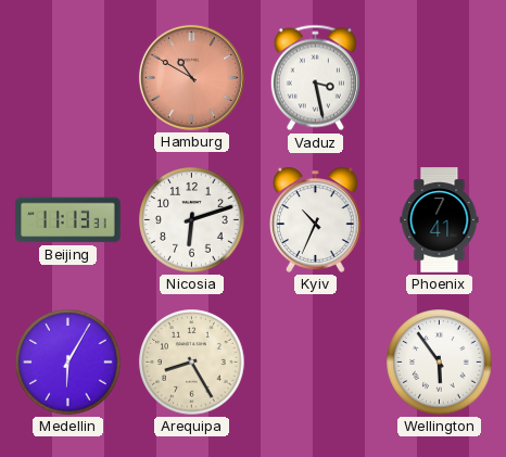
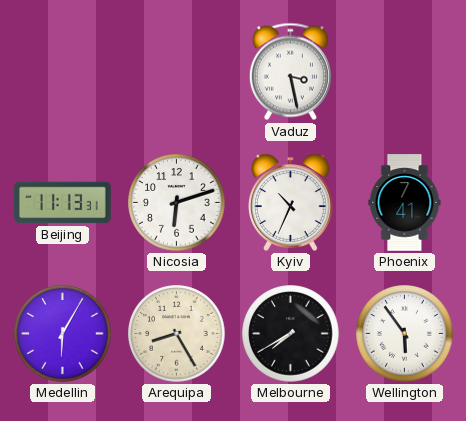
Hamburg: 10:50 -> none (191, 77)
Melbourne: none -> 7:40 (291, 334)
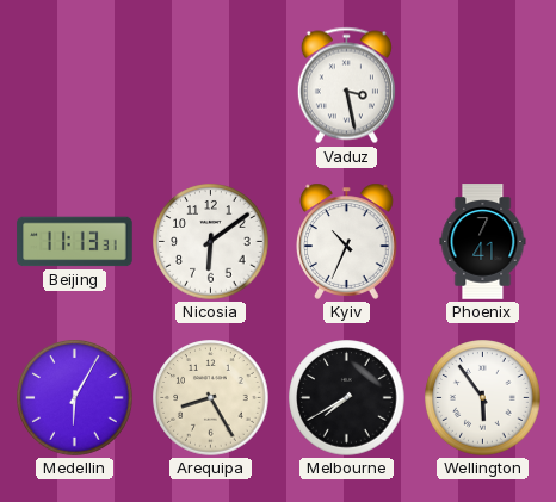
Nicosia: 6:12 -> 6:09 (211, 242)
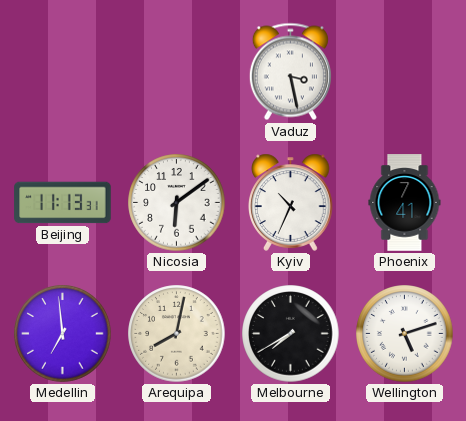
Medellin: 6:05 -> 6:59 (63, 334)
Arequipa: 8:25 -> 8:02 (177, 334)
Wellington: 5:54 -> 5:12 (405, 334)
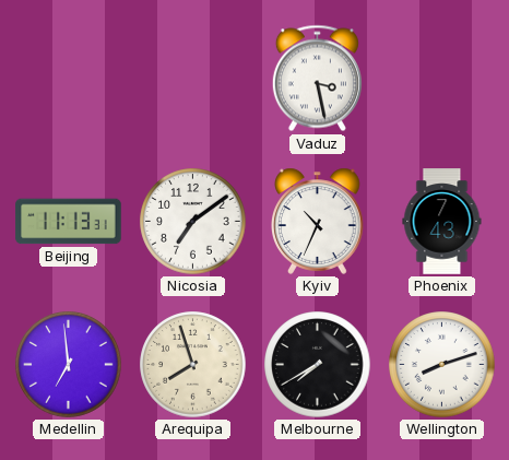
Nicosia: 6:09 -> 7:09 (193, 222)
Phoenix: 7:41 -> 7:43 (442, 222)
Arequipa: 8:02 -> 7:57 (193, 365)
Wellington: 5:12 -> 8:12 (442, 365)
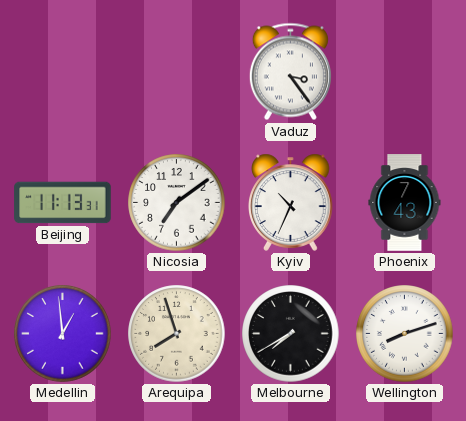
Vaduz: 3:28 -> 3:24 (290, 72)
Medellin: 6:59 -> 12:59 (63, 334)
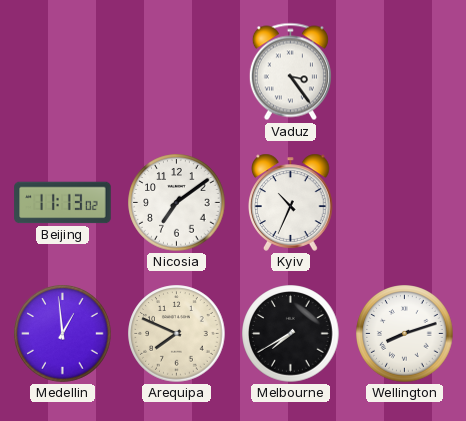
Beijing: 11:13:31 -> 11:13:02 (63, 203)
Phoenix: 7:43 -> none (405, 203)
Arequipa: 7:57 -> 7:49 (177, 334)
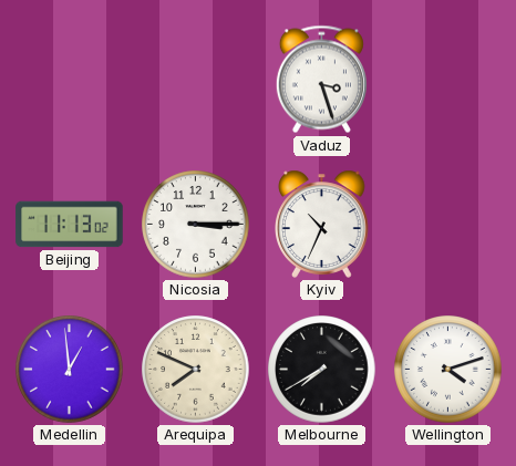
Vaduz: 3:24 -> 3:27 (321, 80)
Nicosia: 7:09 -> 3:15 (196, 225)
Wellington: 8:12 -> 4:12 (448, 370)
